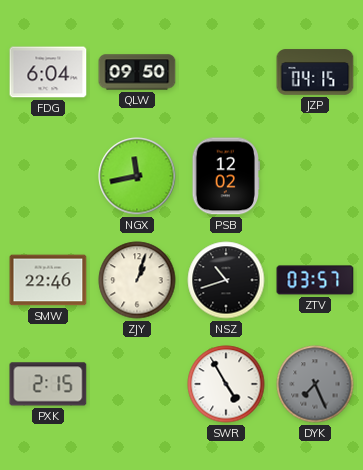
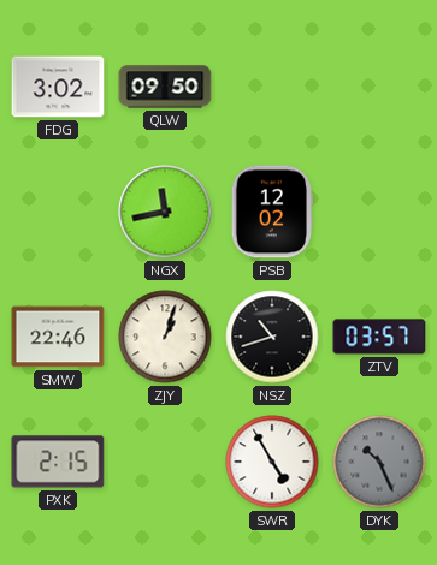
FDG: 6:04 -> 3:02 (58, 87)
JZP: 04:15 -> none (315, 72)
DYK: 7:26 -> 10:26 (379, 462)
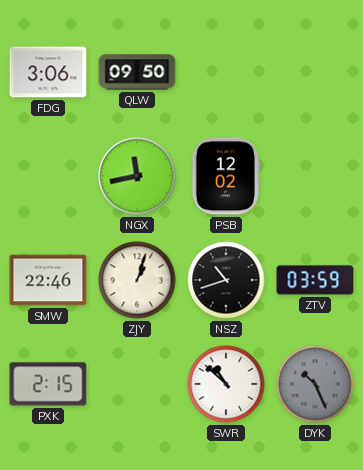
FDG: 3:02 -> 3:06 (48, 72)
ZTV: 03:57 -> 03:59 (315, 280)
SWR: 4:55 -> 10:52 (226, 384)
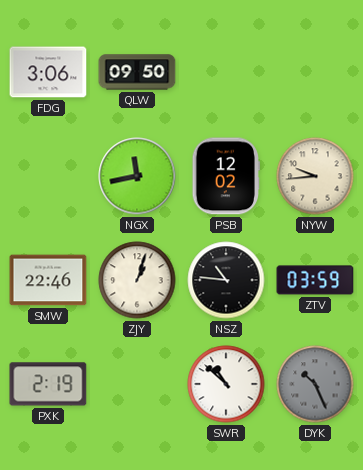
NYW: none -> 9:44 (315, 176)
NSZ: 10:42 -> 10:46 (226, 280)
PXK: 2:15 -> 2:19 (48, 384)
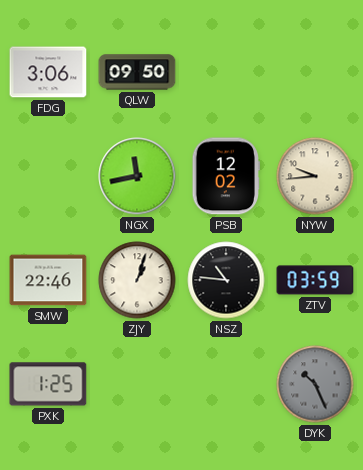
PXK: 2:19 -> 1:25 (48, 384)
SWR: 10:52 -> none (226, 384)
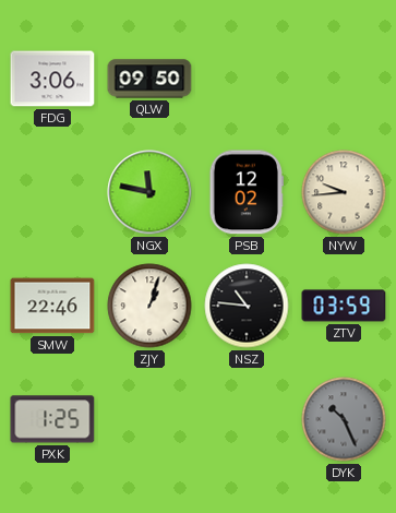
NGX: 11:43 -> 11:47 (149, 192)
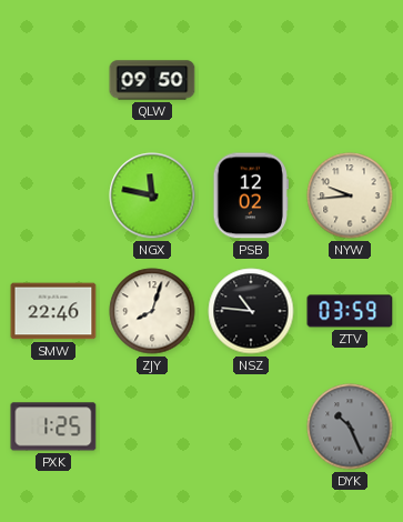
FDG: 3:06 -> none (52, 79)
ZJY: 1:03 -> 8:03 (152, 311)
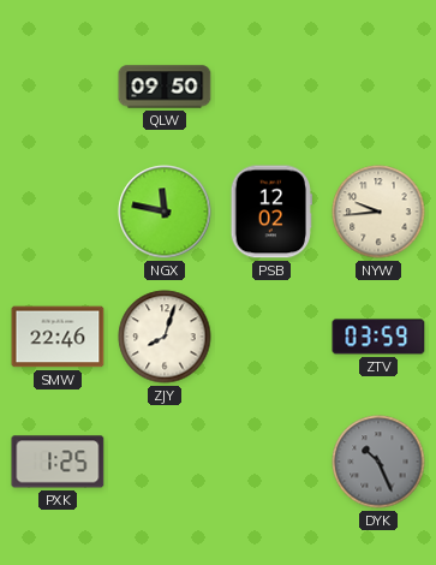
NSZ: 10:46 -> none (251, 311)
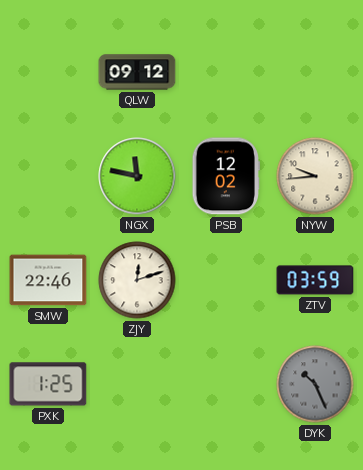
QLW: 09:50 -> 09:12 (137, 72)
ZJY: 8:03 -> 12:12 (137, 280)
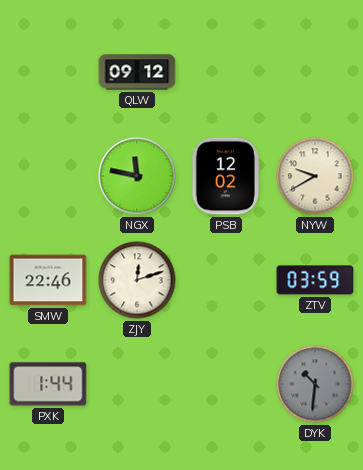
NYW: 9:44 -> 9:40 (315, 176)
PXK: 1:25 -> 1:44 (48, 384)
DYK: 10:26 -> 10:31 (315, 384)
